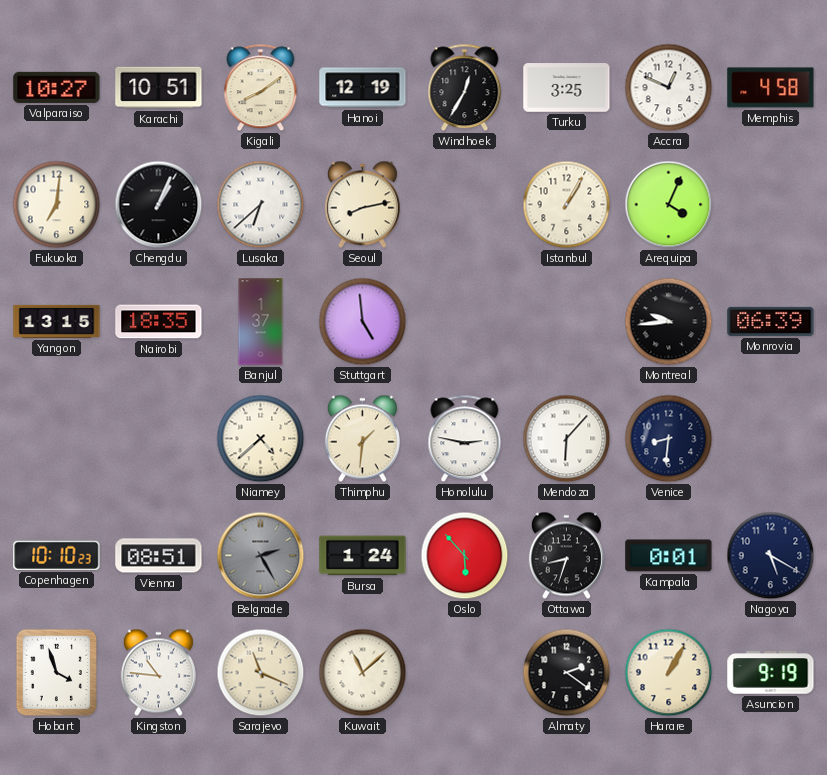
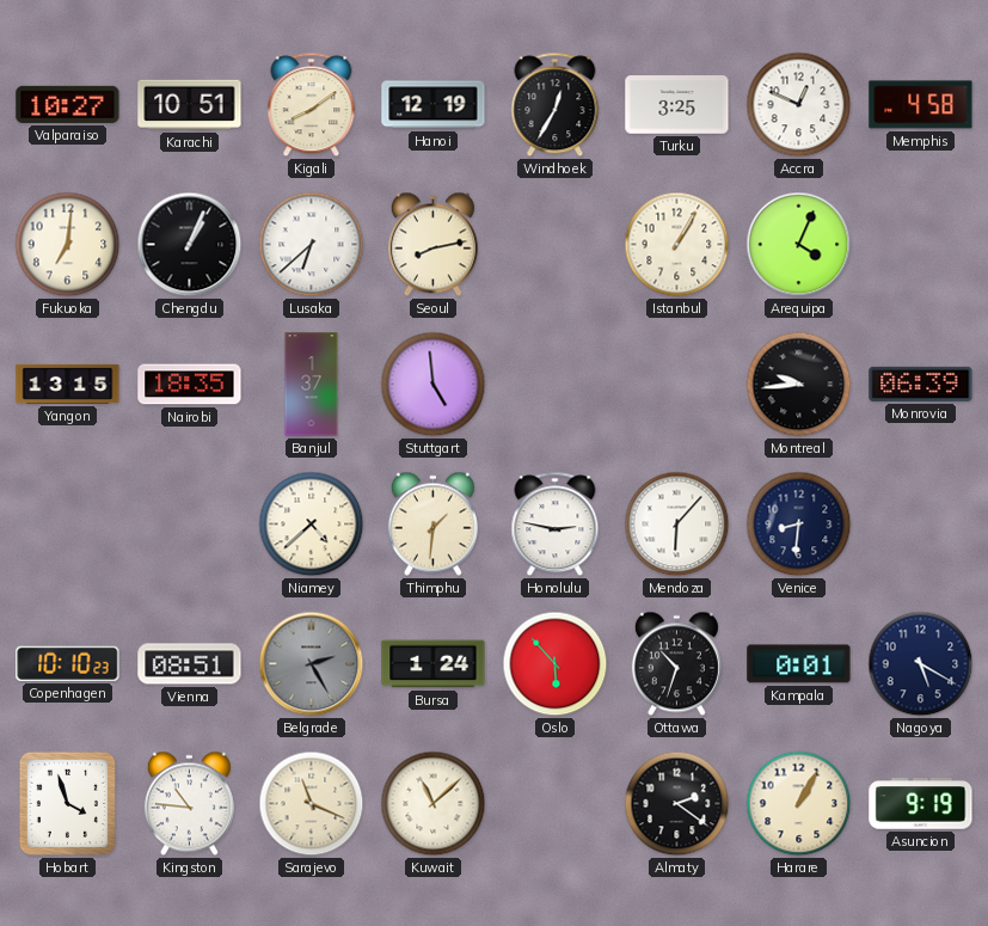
Ottawa: 8:33 -> 10:33 (676, 664)
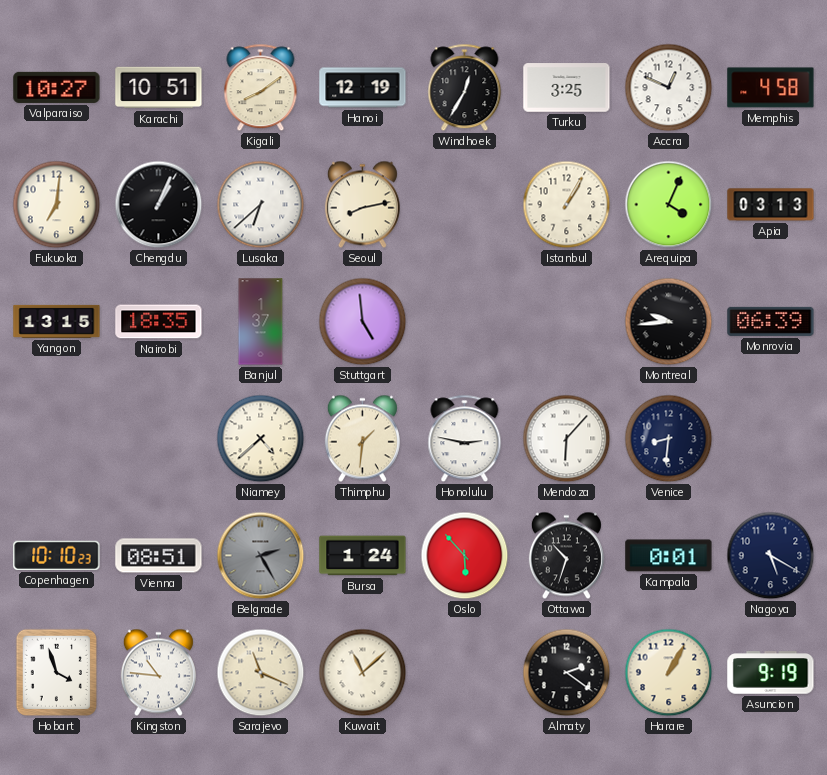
Apia: none -> 03:13 (771, 205)
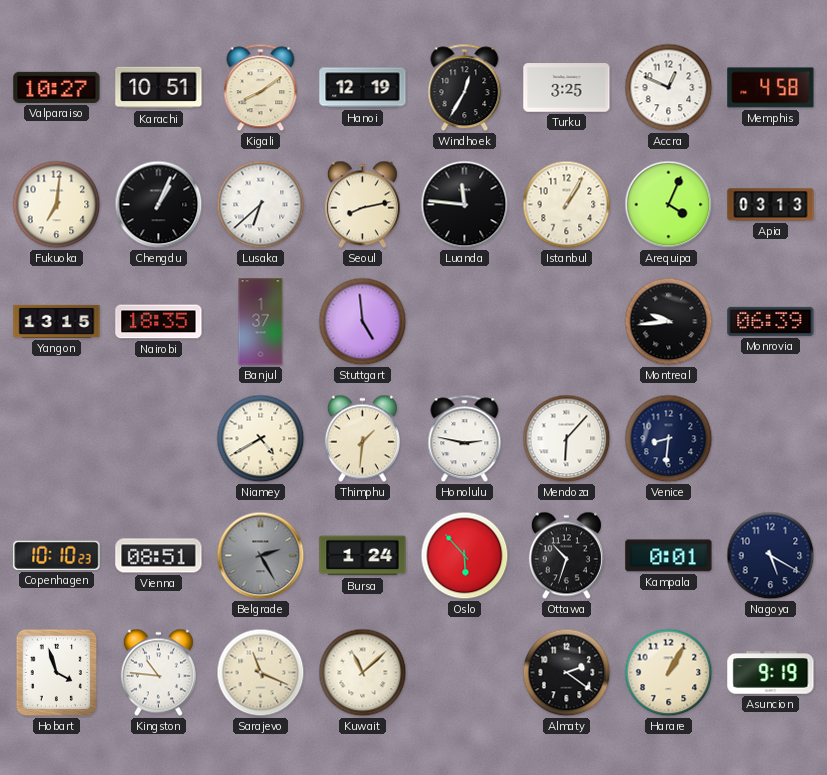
Luanda: none -> 11:46 (465, 205)
Niamey: 4:38 -> 4:40 (261, 439)
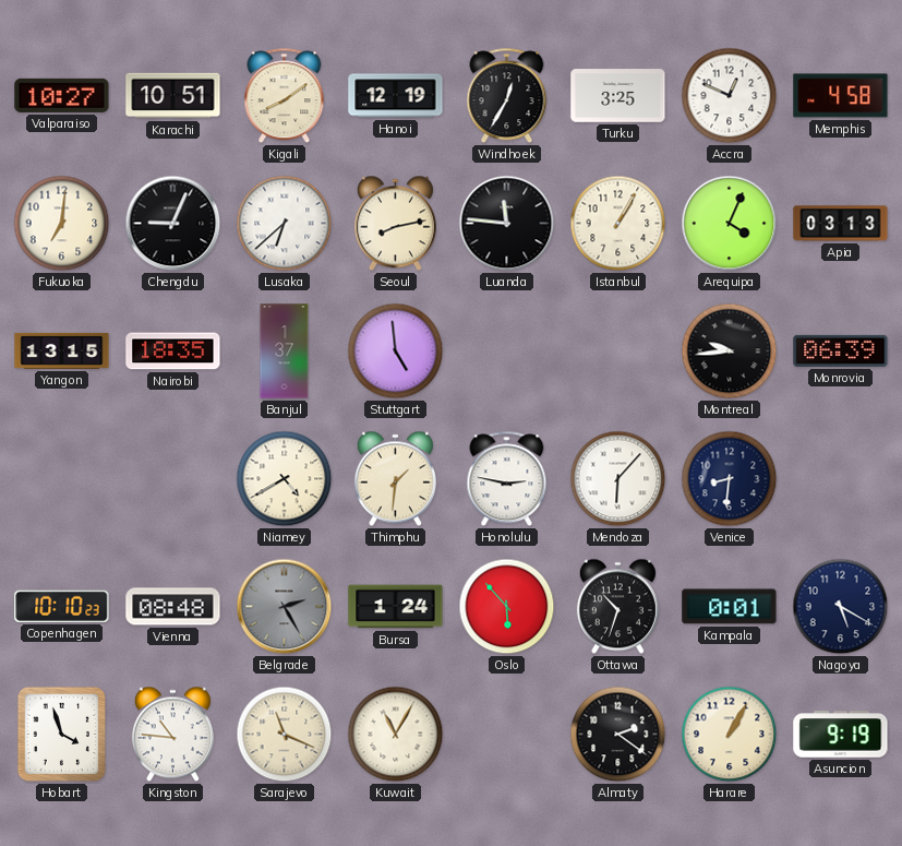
Chengdu: 1:04 -> 9:04 (173, 224)
Vienna: 08:51 -> 08:48 (173, 607)
Kuwait: 11:08 -> 11:05 (396, 735)
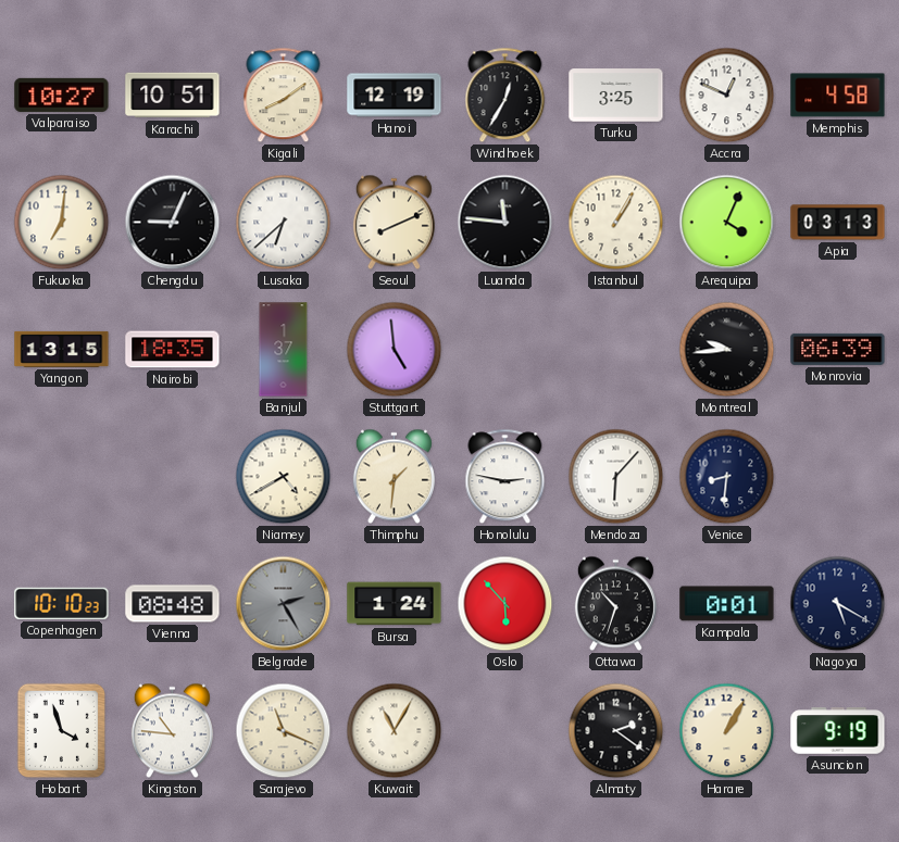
Seoul: 8:13 -> 8:11 (394, 223)
